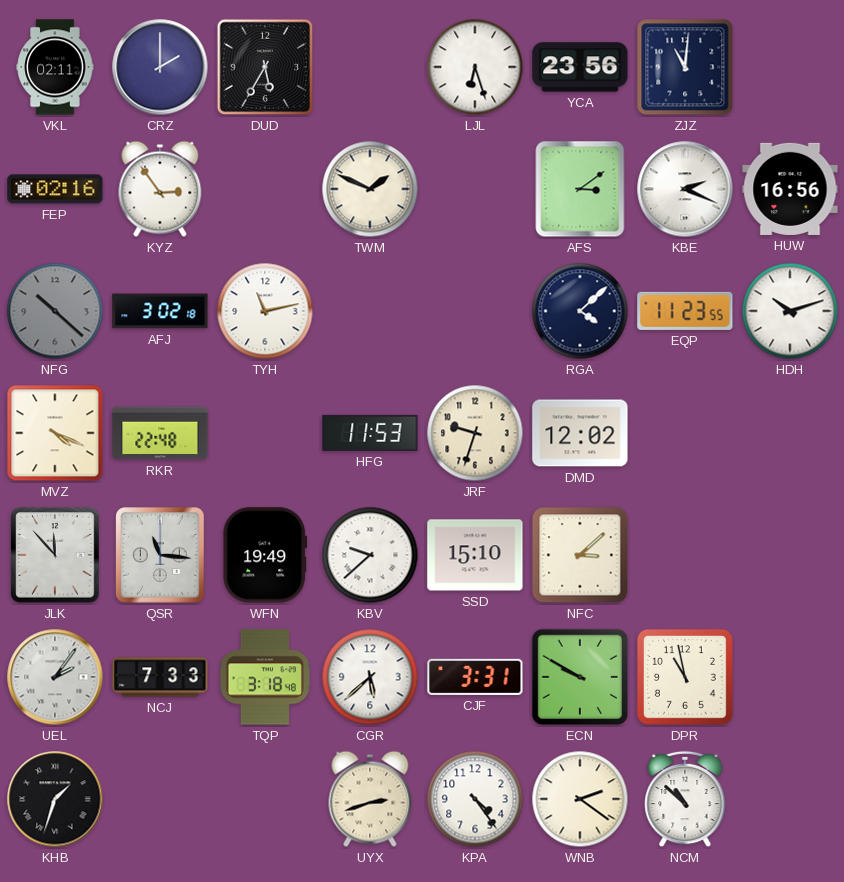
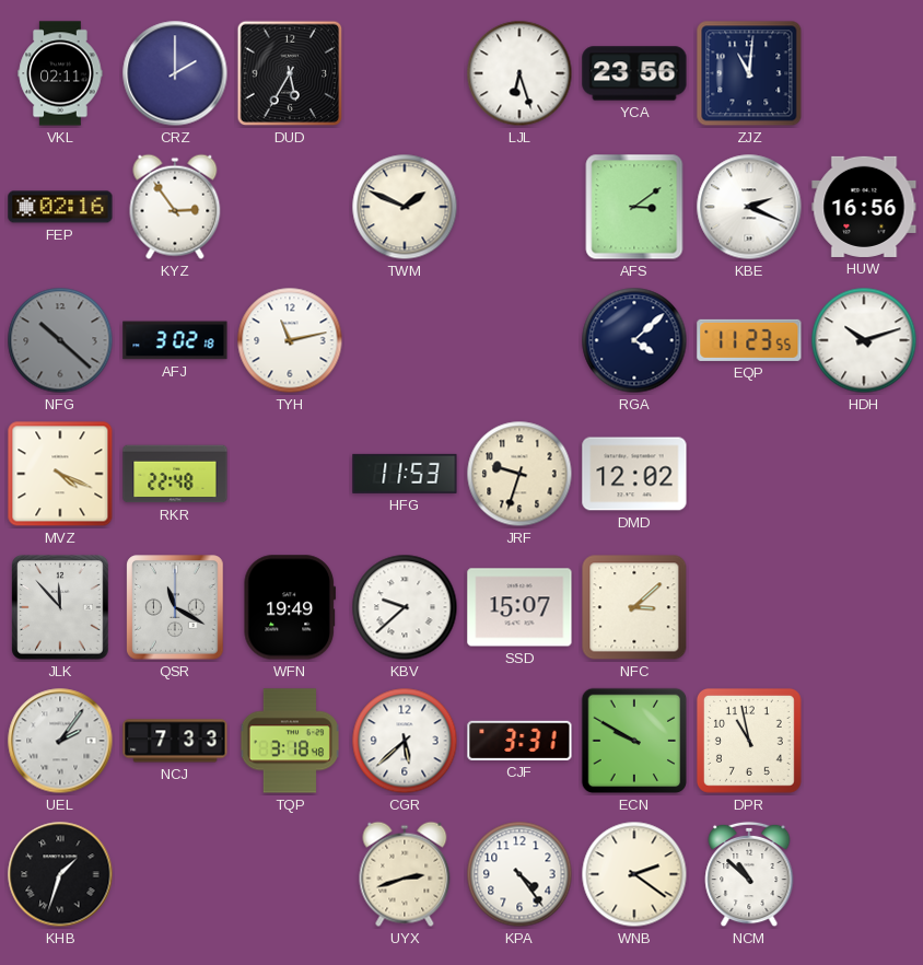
QSR: 11:16 -> 11:20 (175, 607)
SSD: 15:10 -> 15:07 (519, 607)
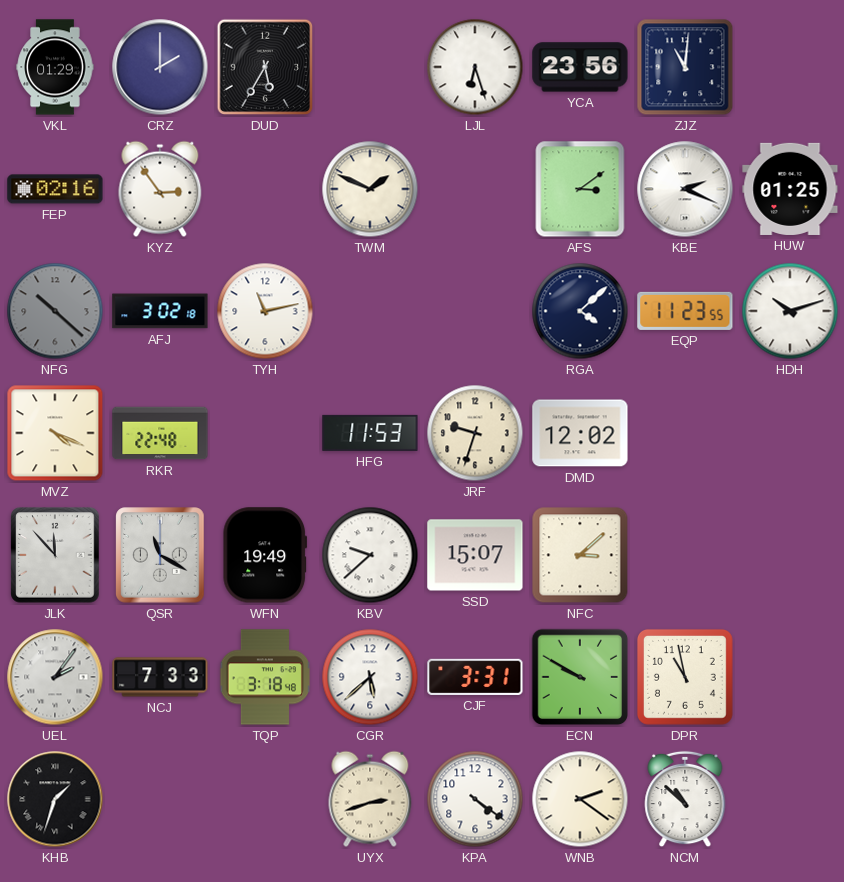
VKL: 02:11 -> 01:29 (55, 67)
HUW: 16:56 -> 01:25 (790, 189)
KPA: 4:24 -> 4:21 (475, 799)
